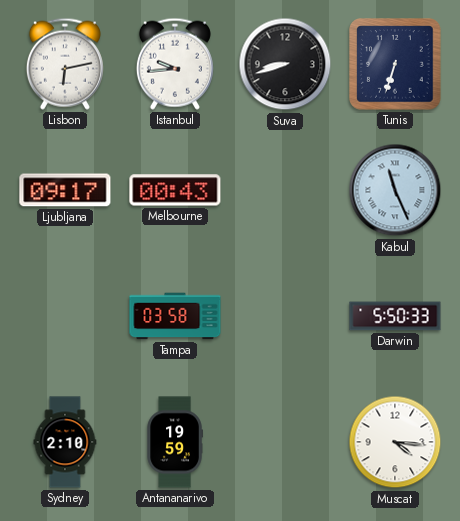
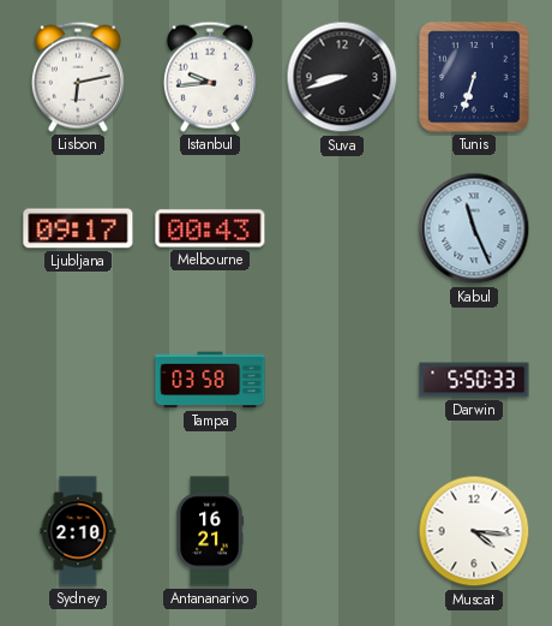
Antananarivo: 19:59 -> 16:21 (210, 531)
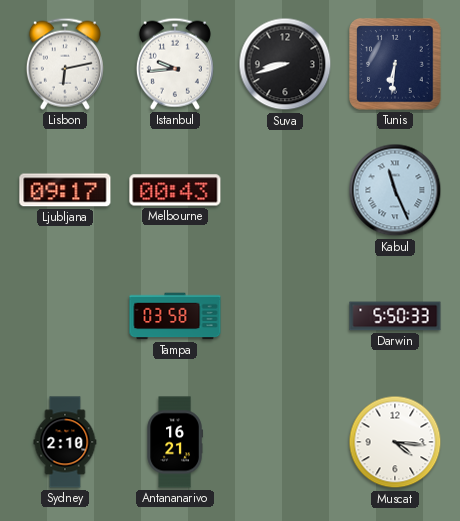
Tunis: 6:33 -> 6:31 (395, 64)
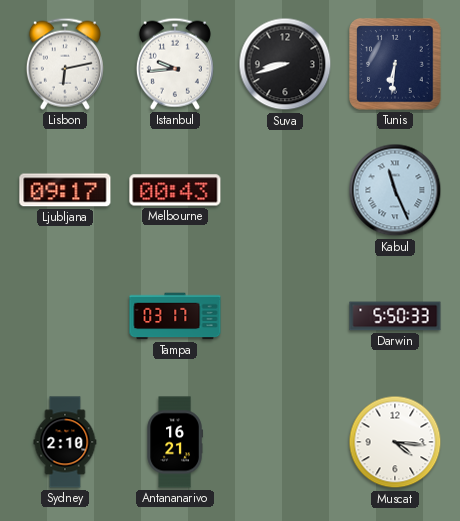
Tampa: 03:58 -> 03:17 (175, 316)
